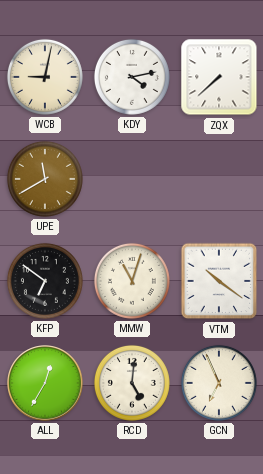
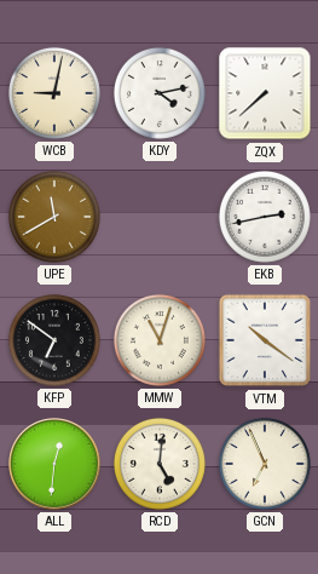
EKB: none -> 2:43 (265, 217)
ALL: 12:35 -> 12:31 (54, 464)
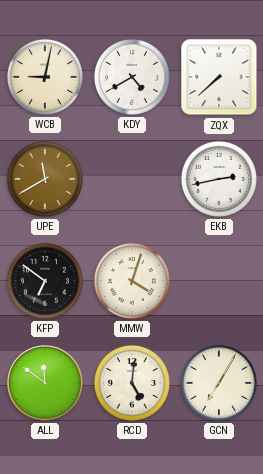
KDY: 4:13 -> 4:40 (132, 77)
MMW: 11:03 -> 4:03 (132, 281)
VTM: 10:21 -> none (265, 340)
ALL: 12:31 -> 11:51 (45, 383)
GCN: 6:56 -> 7:05 (219, 383)
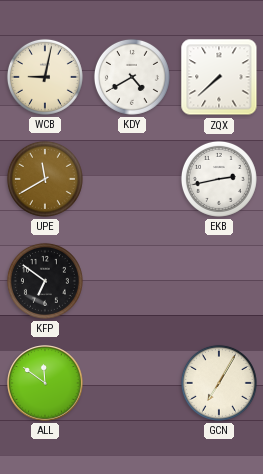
MMW: 4:03 -> none (132, 281)
RCD: 5:01 -> none (132, 383)
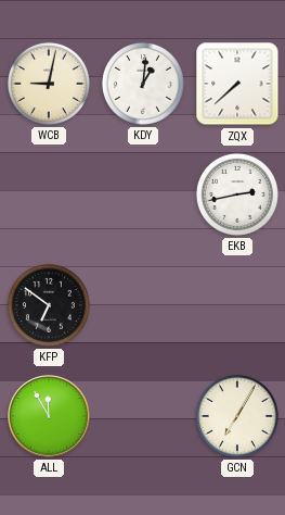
KDY: 4:40 -> 1:01 (143, 84)
UPE: 11:40 -> none (45, 179)
ALL: 11:51 -> 11:55 (49, 416)
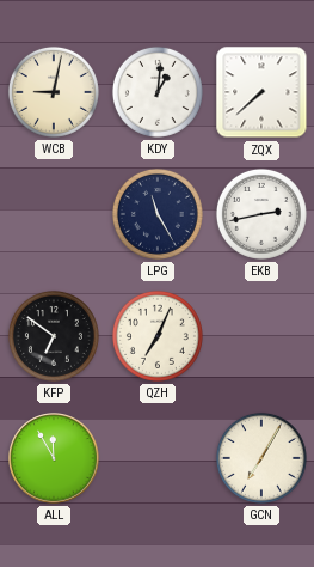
LPG: none -> 11:25 (158, 214)
QZH: none -> 7:04 (158, 336)
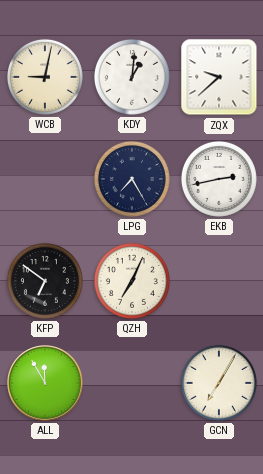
ZQX: 7:38 -> 9:38 (219, 77)
LPG: 11:25 -> 7:25 (132, 179)
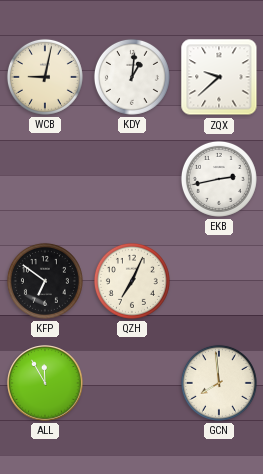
LPG: 7:25 -> none (132, 179)
GCN: 7:05 -> 7:59 (219, 383)
